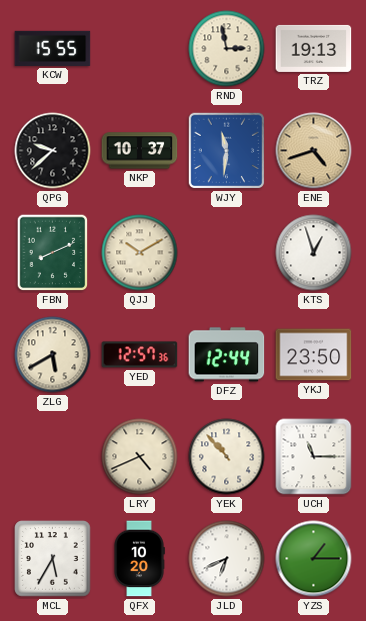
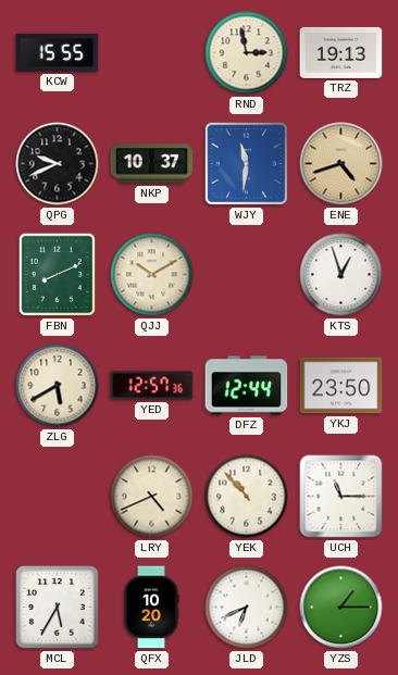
QPG: 9:38 -> 9:41 (58, 164)
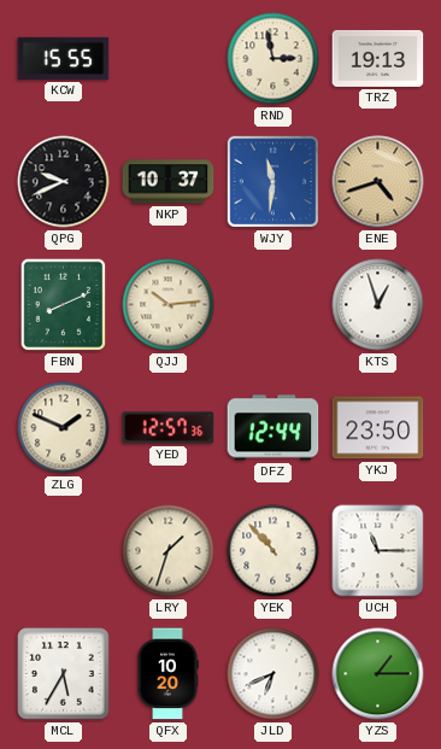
QJJ: 10:10 -> 10:14 (169, 305)
ZLG: 5:40 -> 1:49 (64, 428)
LRY: 4:41 -> 1:33 (169, 551)
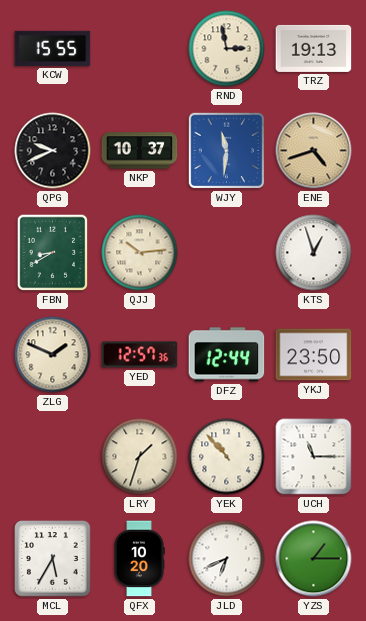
FBN: 8:11 -> 8:40 (53, 253)
